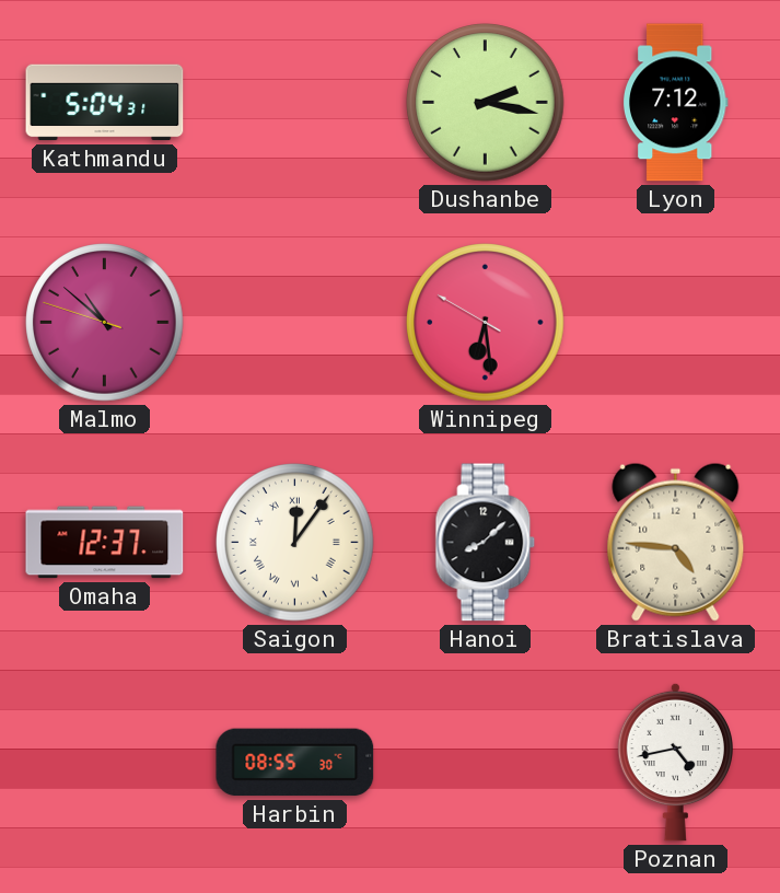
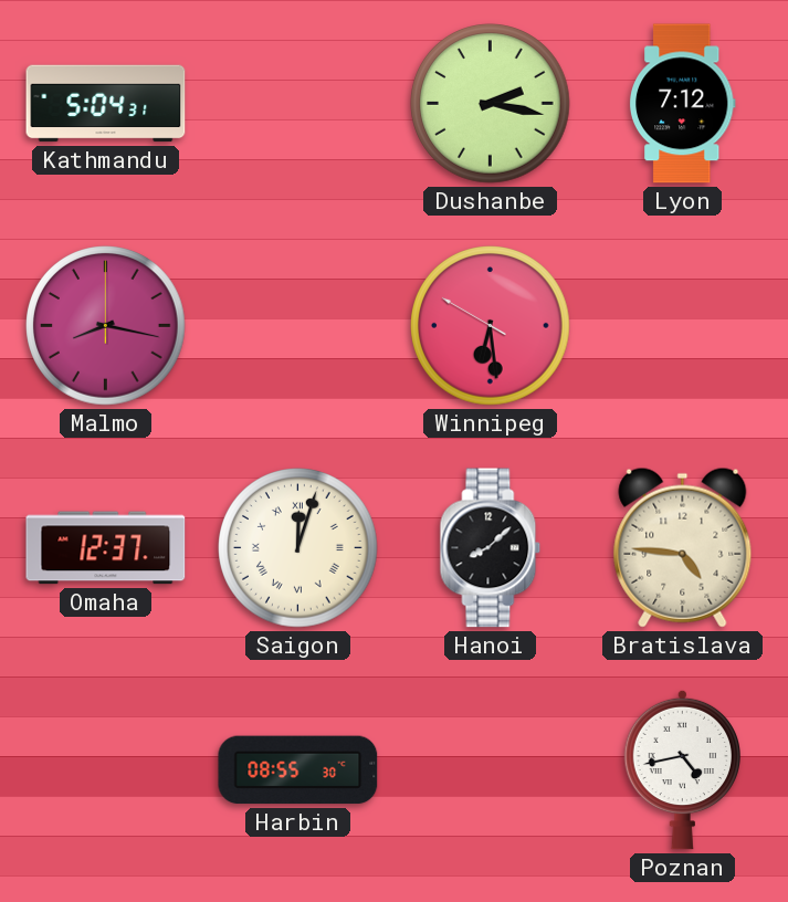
Malmo: 10:51 -> 8:17 (106, 326)
Saigon: 12:06 -> 12:03 (298, 548)
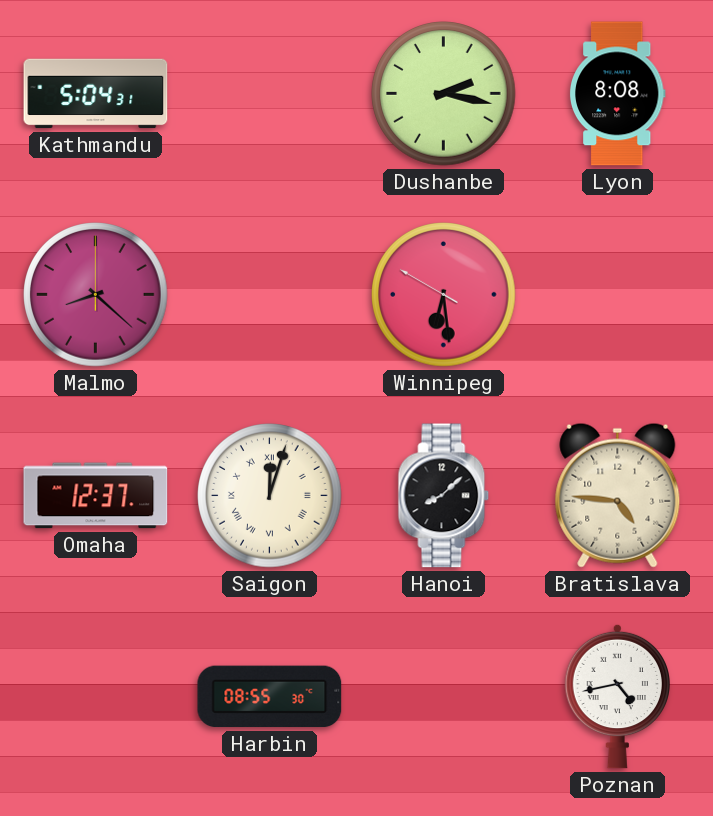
Lyon: 7:12 -> 8:08 (617, 94)
Malmo: 8:17 -> 8:22 (96, 295)
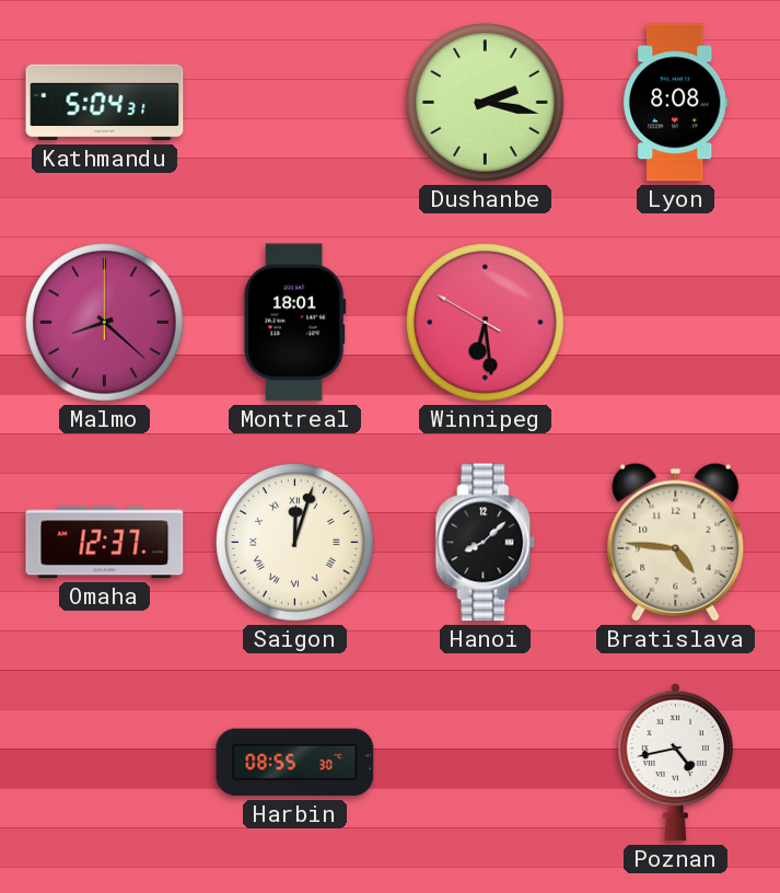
Montreal: none -> 18:01 (294, 323)
